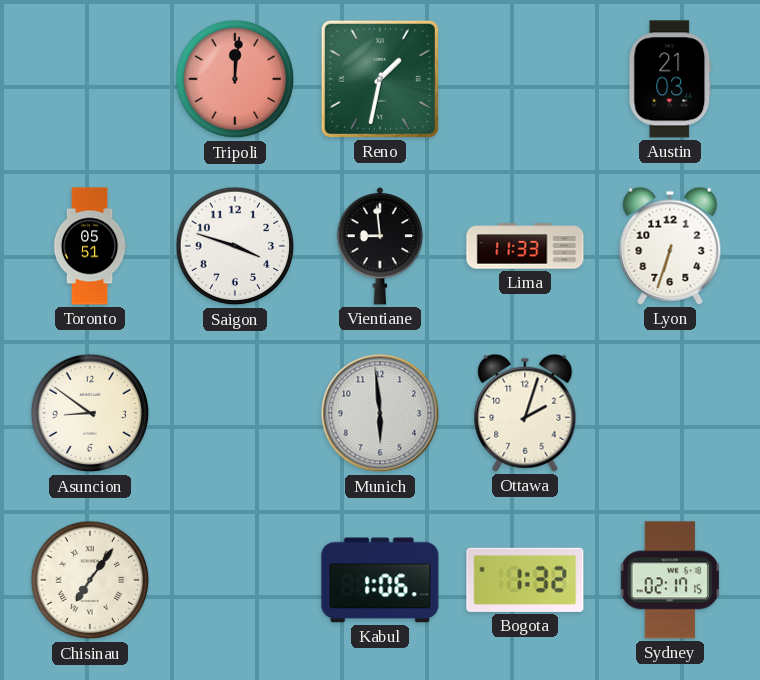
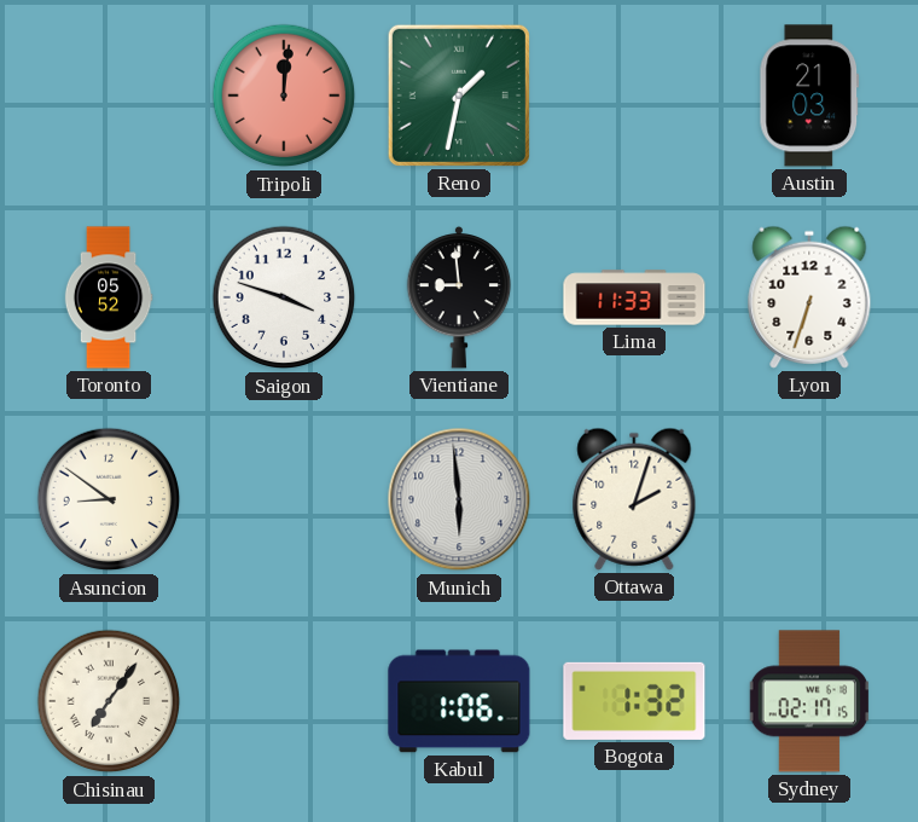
Toronto: 05:51 -> 05:52 (109, 297)
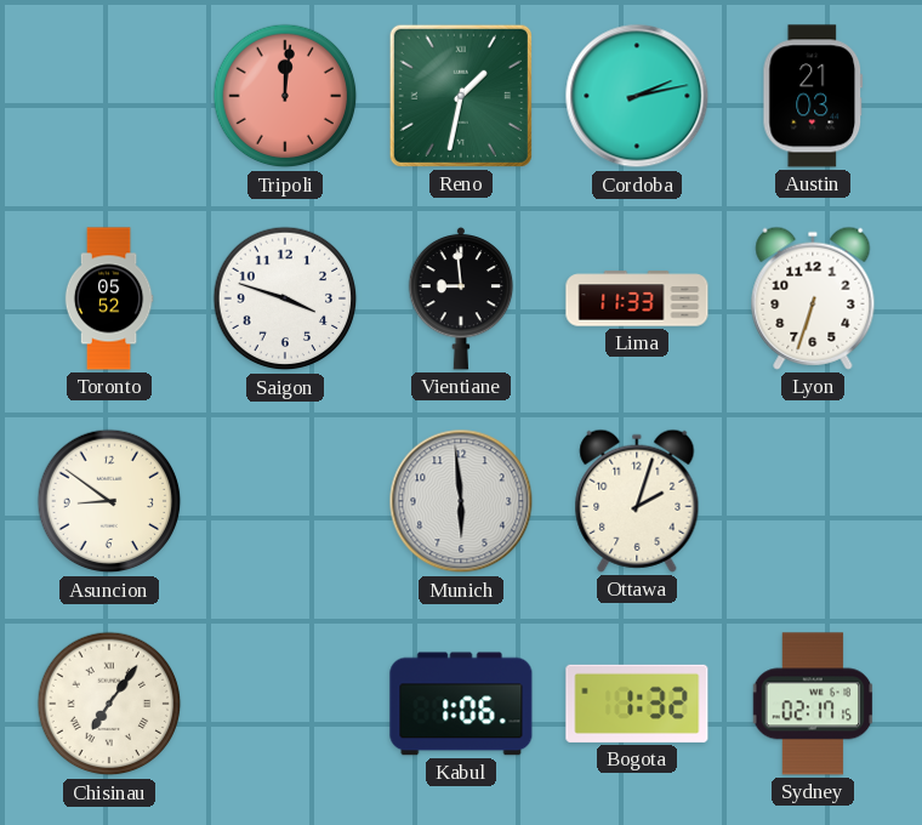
Cordoba: none -> 2:13 (637, 96)
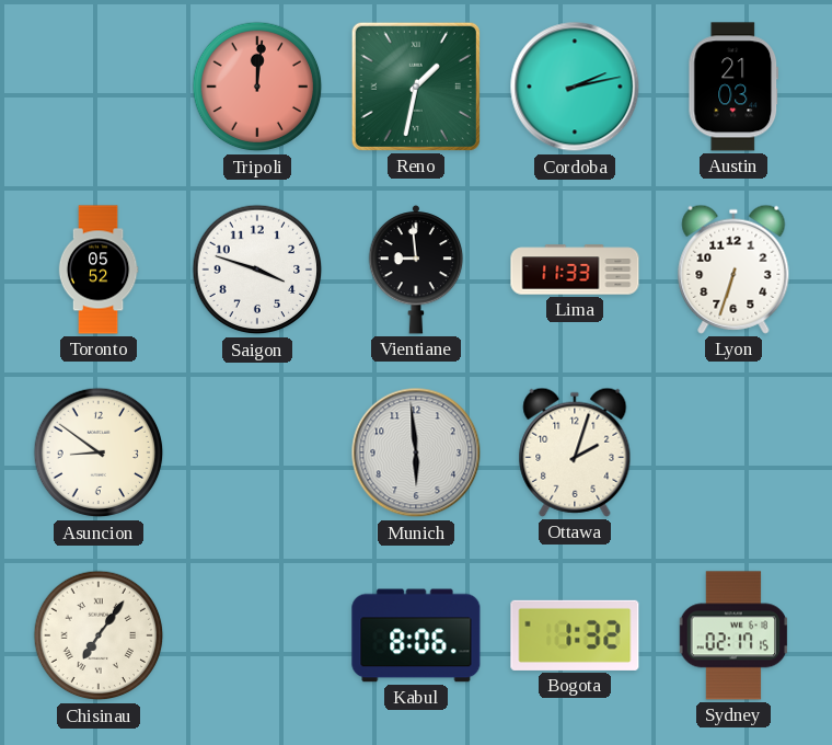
Kabul: 1:06 -> 8:06 (416, 635)
